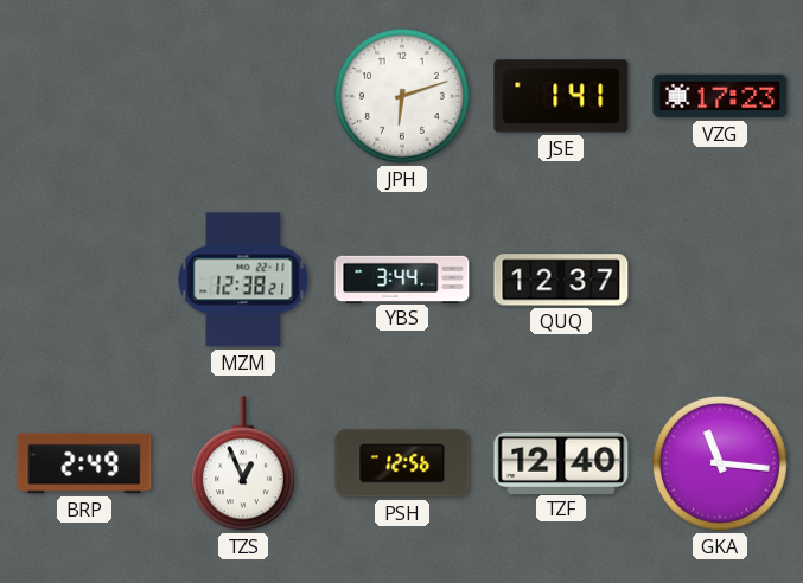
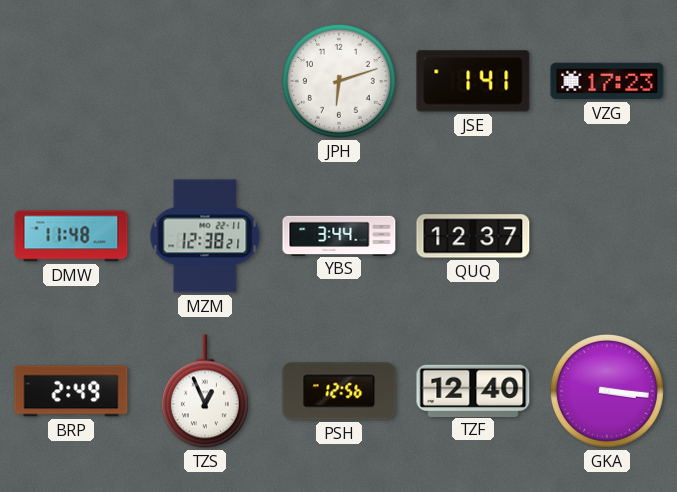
DMW: none -> 11:48 (71, 236)
GKA: 11:16 -> 3:16 (607, 391)
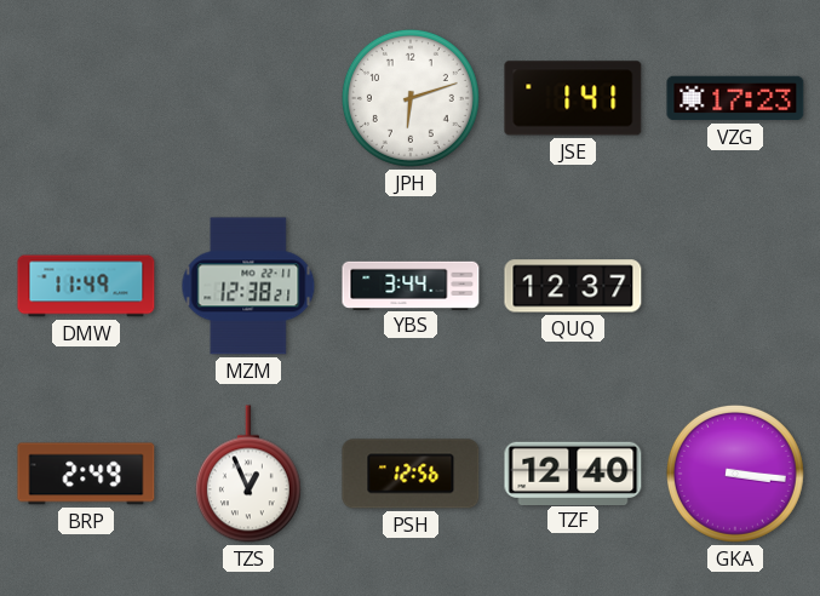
DMW: 11:48 -> 11:49 (86, 286)
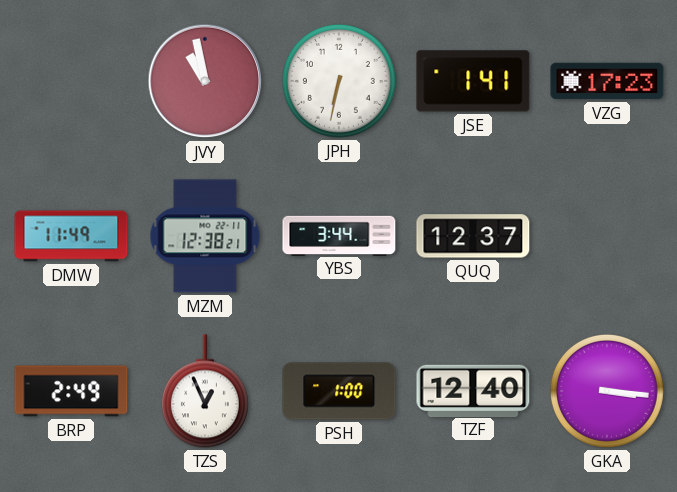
JVY: none -> 10:58 (205, 81)
JPH: 6:12 -> 6:32 (339, 81)
PSH: 12:56 -> 1:00 (339, 391)
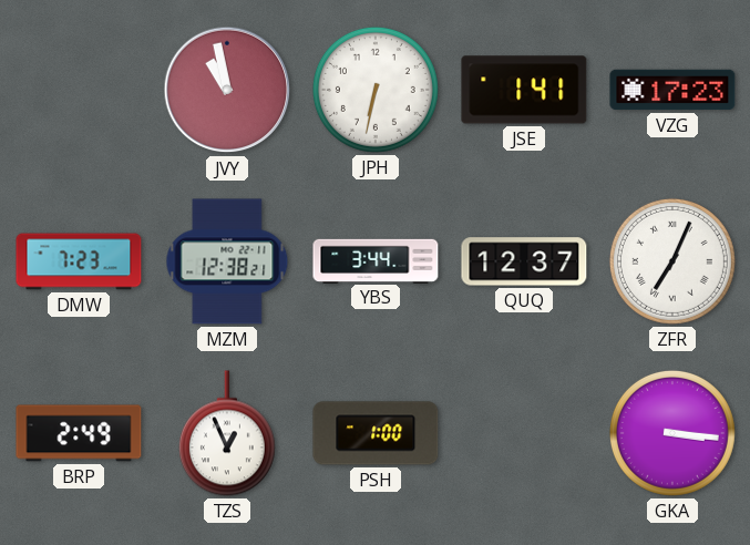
DMW: 11:49 -> 7:23 (79, 261)
ZFR: none -> 7:04 (672, 261)
TZF: 12:40 -> none (473, 390)
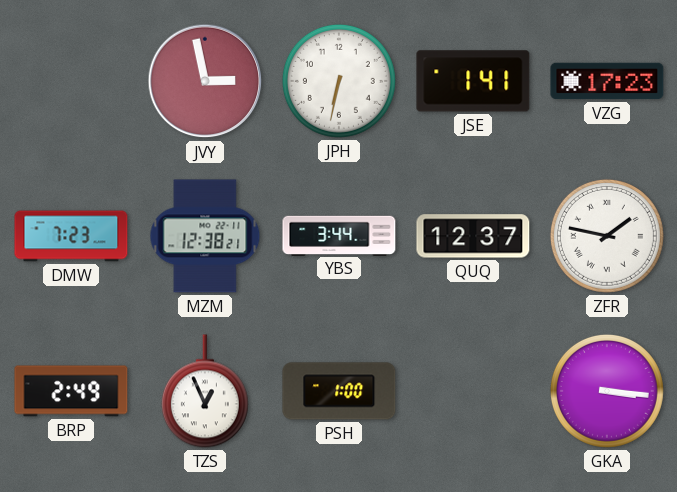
JVY: 10:58 -> 2:58 (205, 81)
ZFR: 7:04 -> 1:47 (607, 236)
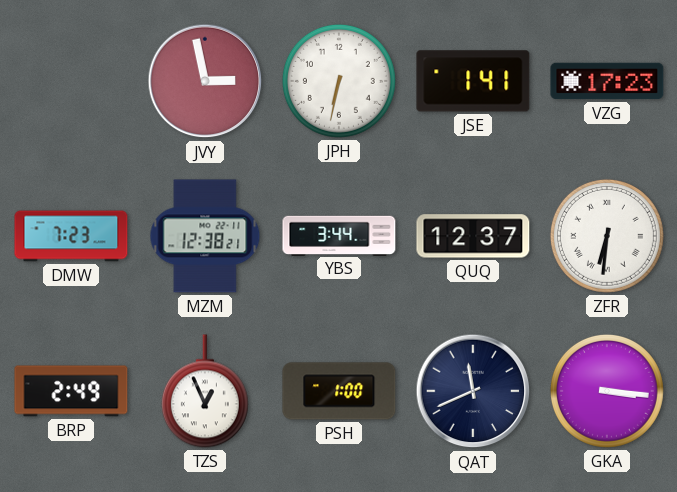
ZFR: 1:47 -> 6:31 (607, 236)
QAT: none -> 11:41 (473, 391)
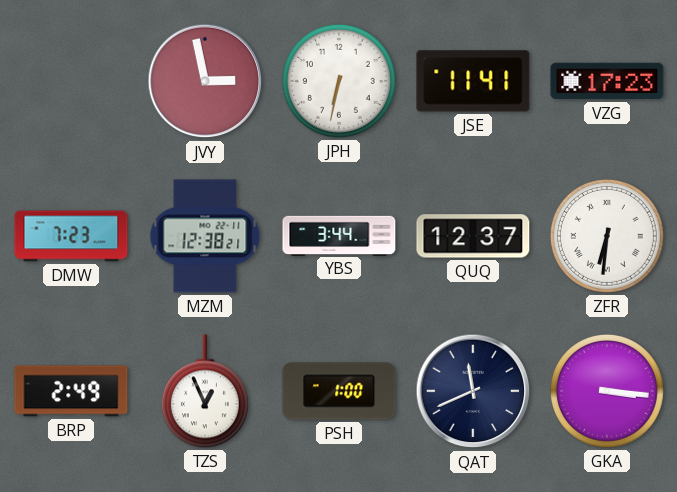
JSE: 1:41 -> 11:41 (473, 81)
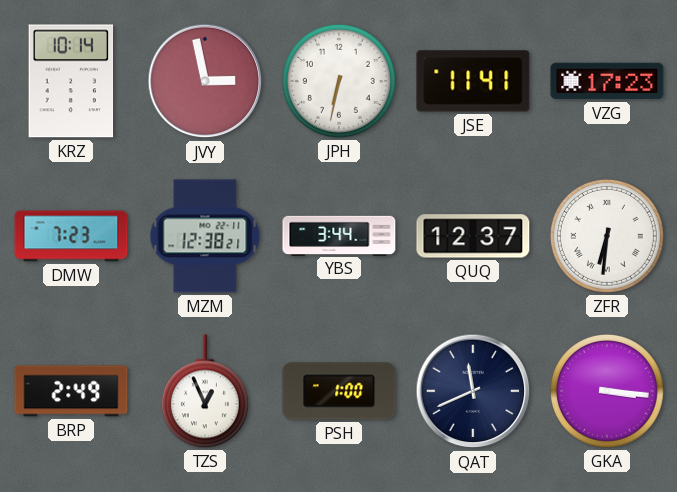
KRZ: none -> 10:14 (71, 81)
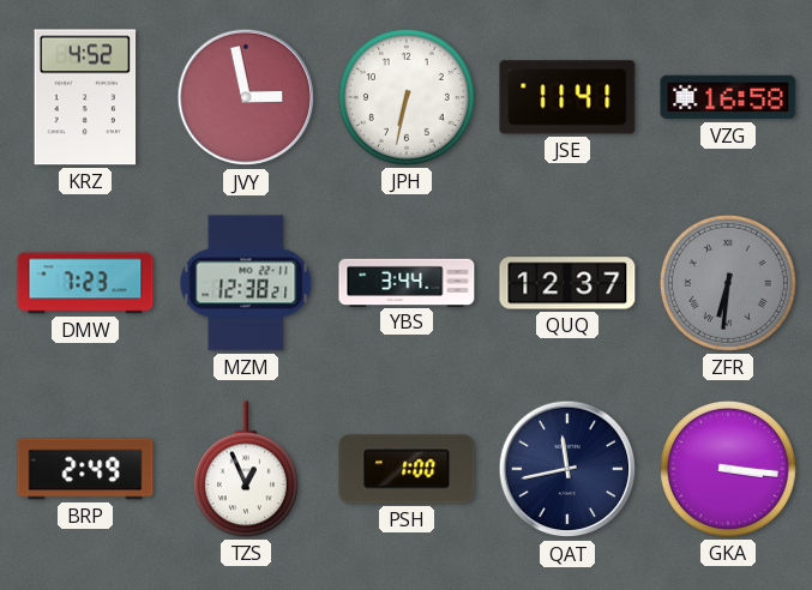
KRZ: 10:14 -> 4:52 (85, 97)
VZG: 17:23 -> 16:58 (728, 97)
ZFR dial: white -> grey (728, 283)
QAT: 11:41 -> 11:43 (567, 469)
